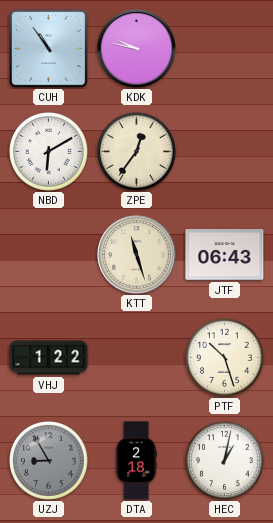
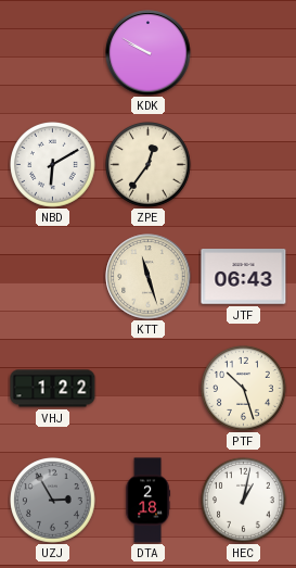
CUH: 10:54 -> none (49, 49)
KDK: 9:47 -> 9:50 (149, 53)
UZJ: 8:55 -> 2:55 (53, 501)
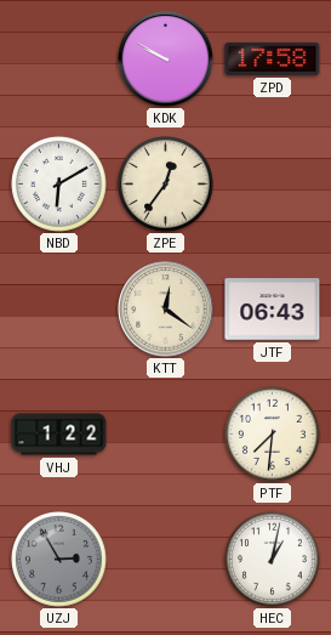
ZPD: none -> 17:58 (273, 58)
KTT: 11:27 -> 12:21 (166, 310)
PTF: 10:27 -> 7:31 (273, 435)
DTA: 2:18 -> none (147, 501)
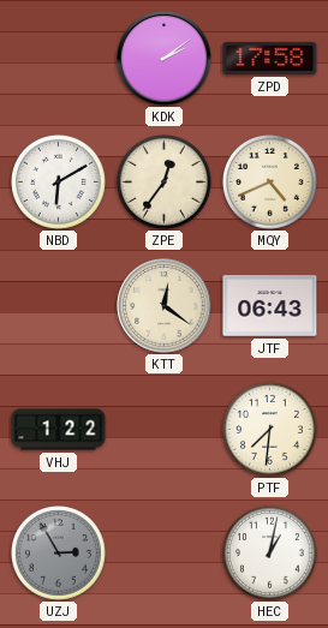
KDK: 9:50 -> 2:09 (165, 59)
MQY: none -> 4:41 (270, 183)
